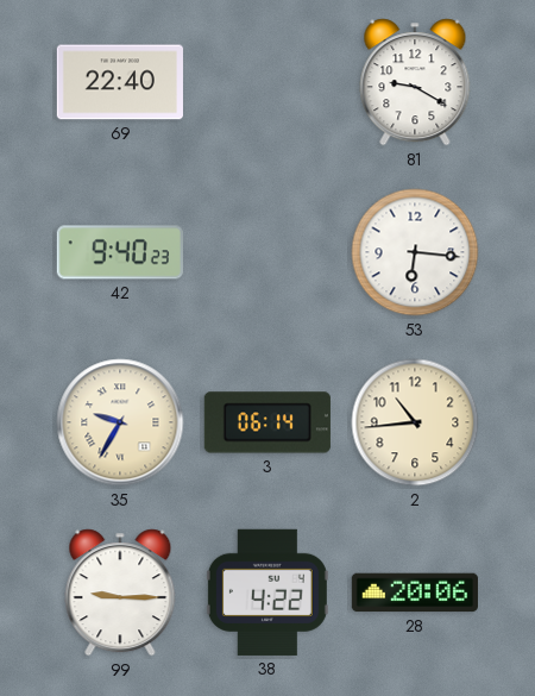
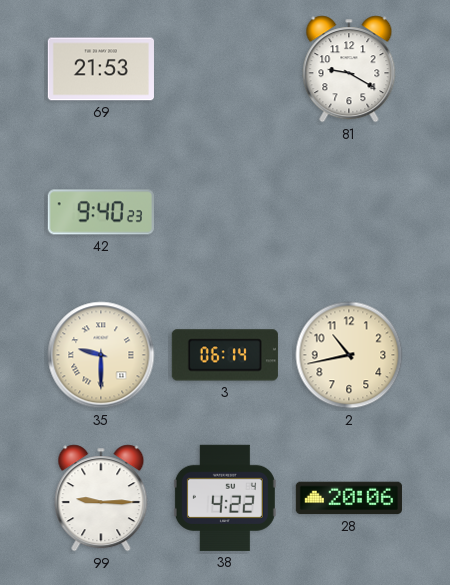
69: 22:40 -> 21:53 (101, 69)
53: 6:16 -> none (415, 252)
35: 9:35 -> 9:30 (101, 355)
2: 10:44 -> 10:43 (349, 355)
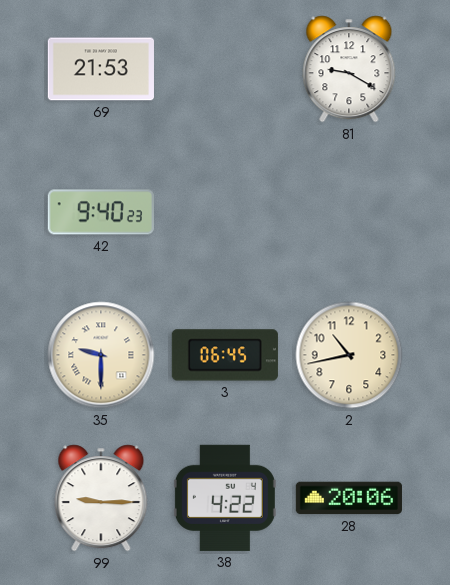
3: 06:14 -> 06:45 (225, 355)
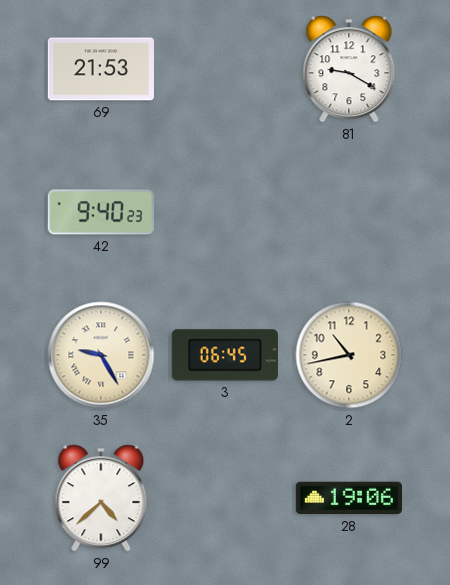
35: 9:30 -> 9:25 (101, 355)
99: 9:15 -> 4:38 (101, 498)
38: 4:22 -> none (225, 498)
28: 20:06 -> 19:06 (349, 498)
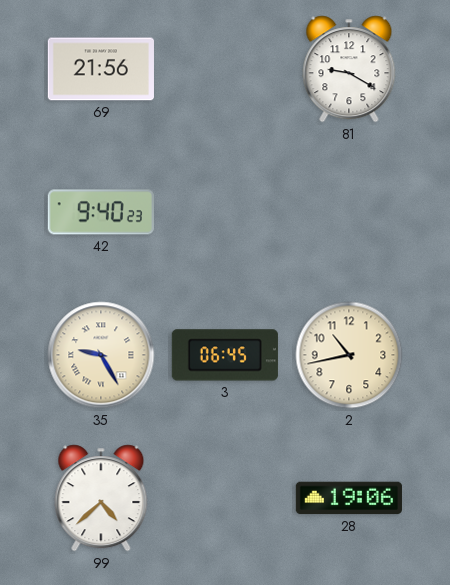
69: 21:53 -> 21:56 (101, 69)
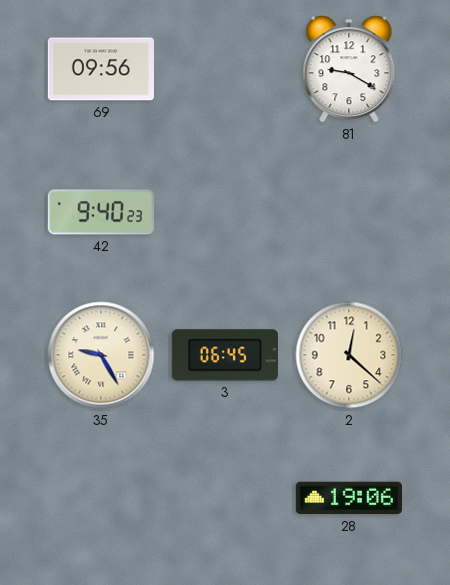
69: 21:56 -> 09:56 (101, 69)
2: 10:43 -> 12:22 (349, 355)
99: 4:38 -> none (101, 498)
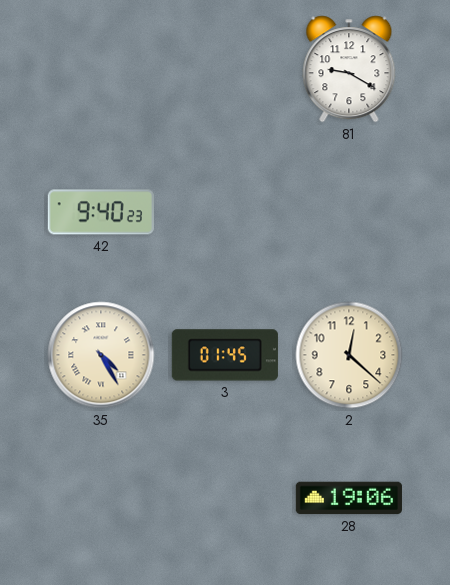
69: 09:56 -> none (101, 69)
35: 9:25 -> 4:25 (101, 355)
3: 06:45 -> 01:45 (225, 355)
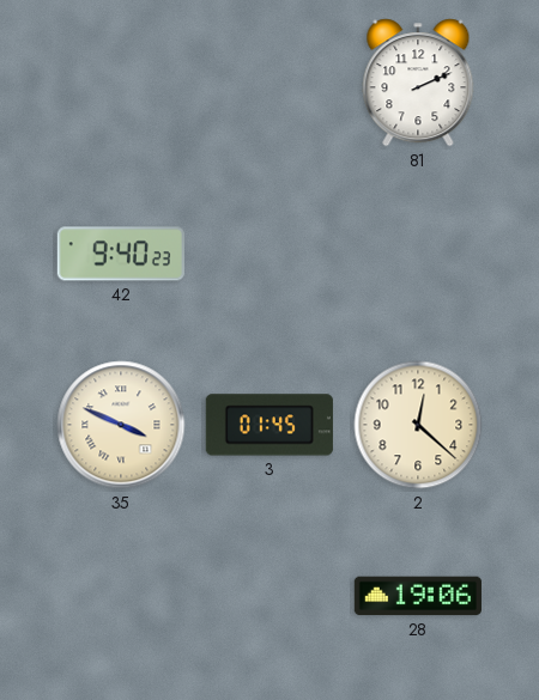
81: 9:20 -> 2:11 (418, 83)
35: 4:25 -> 3:49 (121, 425)
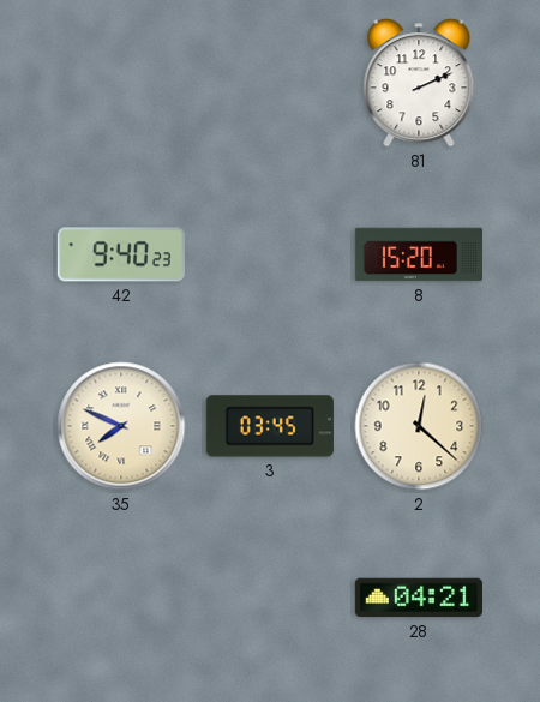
8: none -> 15:20 (418, 254)
35: 3:49 -> 7:49 (121, 426)
3: 01:45 -> 03:45 (270, 426)
28: 19:06 -> 04:21 (419, 598)
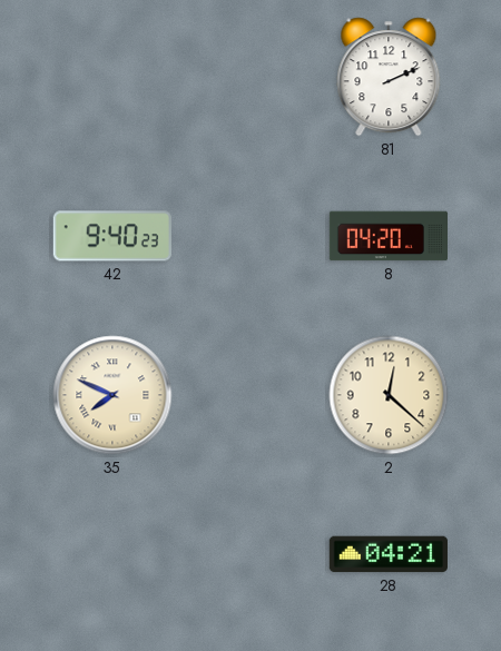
8: 15:20 -> 04:20 (387, 236)
3: 03:45 -> none (270, 426)
